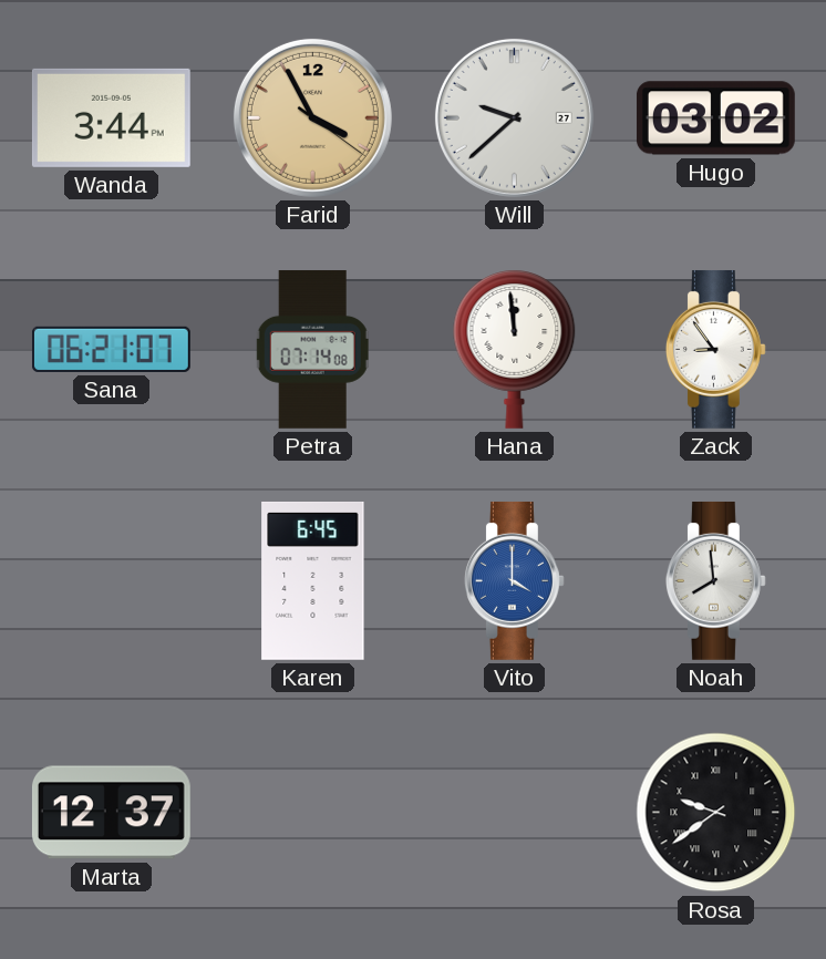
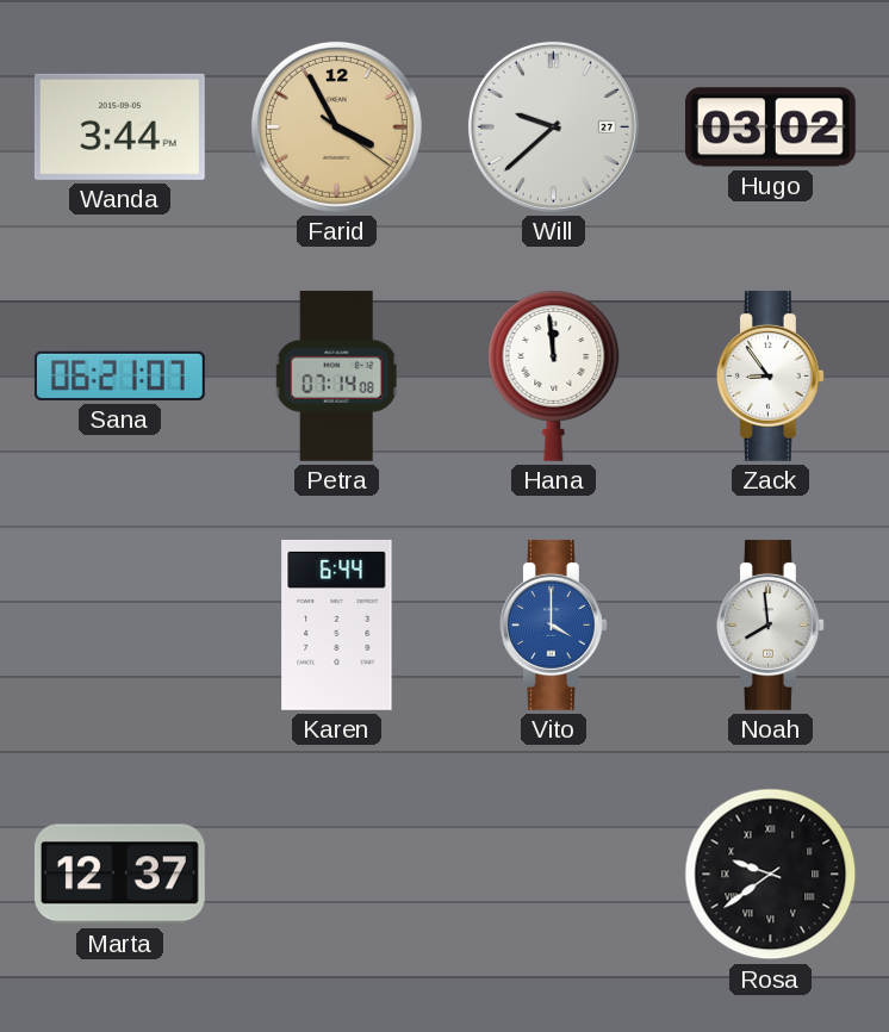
Karen: 6:45 -> 6:44 (337, 624)
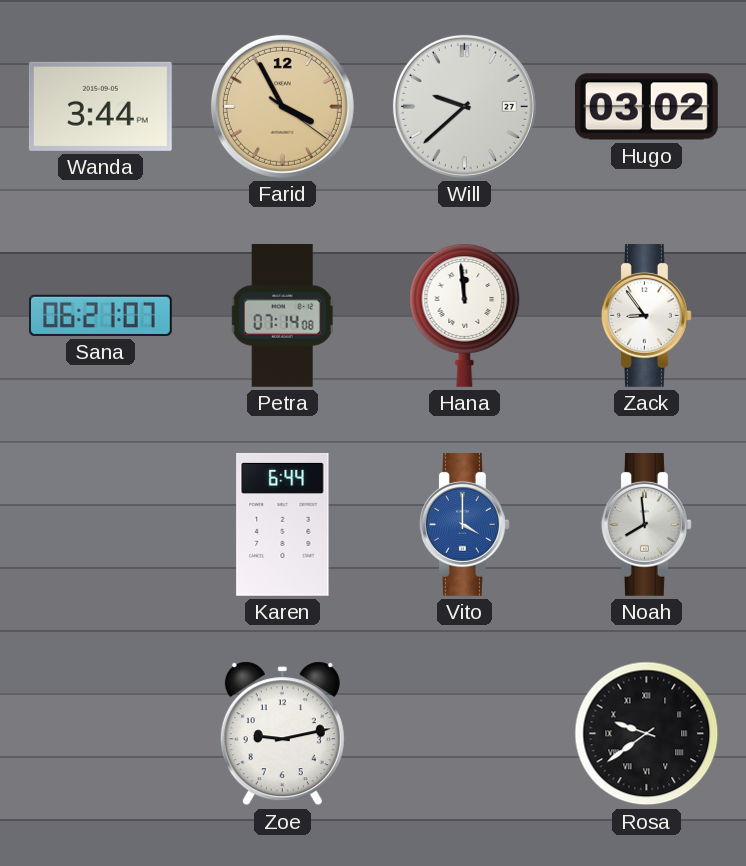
Marta: 12:37 -> none (119, 875)
Zoe: none -> 9:13 (282, 734)
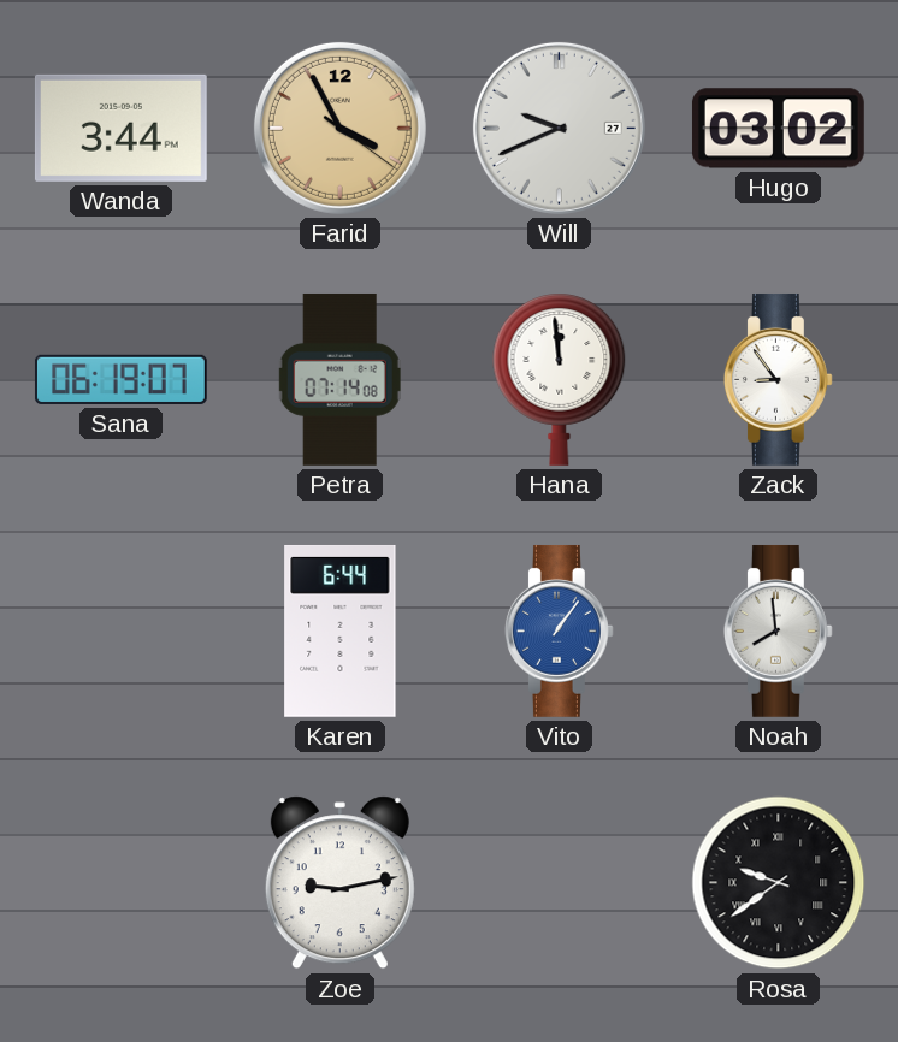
Will: 9:38 -> 9:41 (559, 128)
Sana: 06:21 -> 06:19 (120, 379)
Vito: 4:00 -> 1:06 (559, 630)
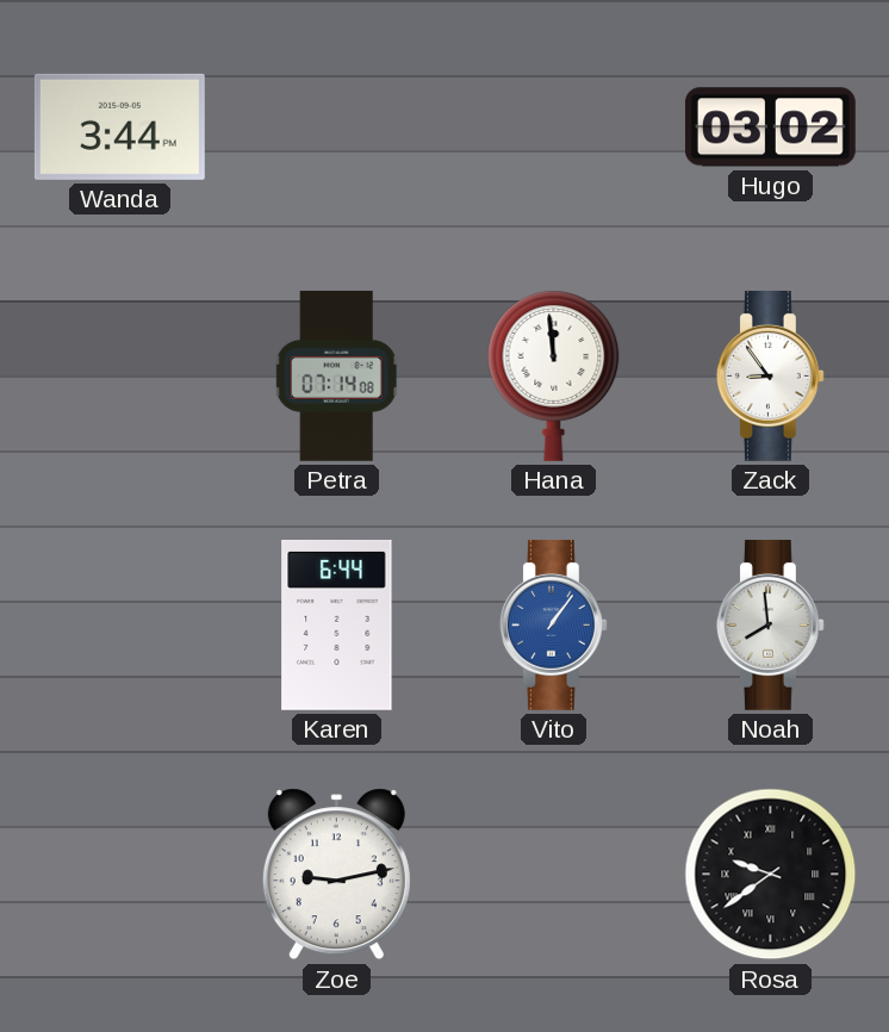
Farid: 3:55 -> none (339, 128)
Will: 9:41 -> none (559, 128)
Sana: 06:19 -> none (120, 379)
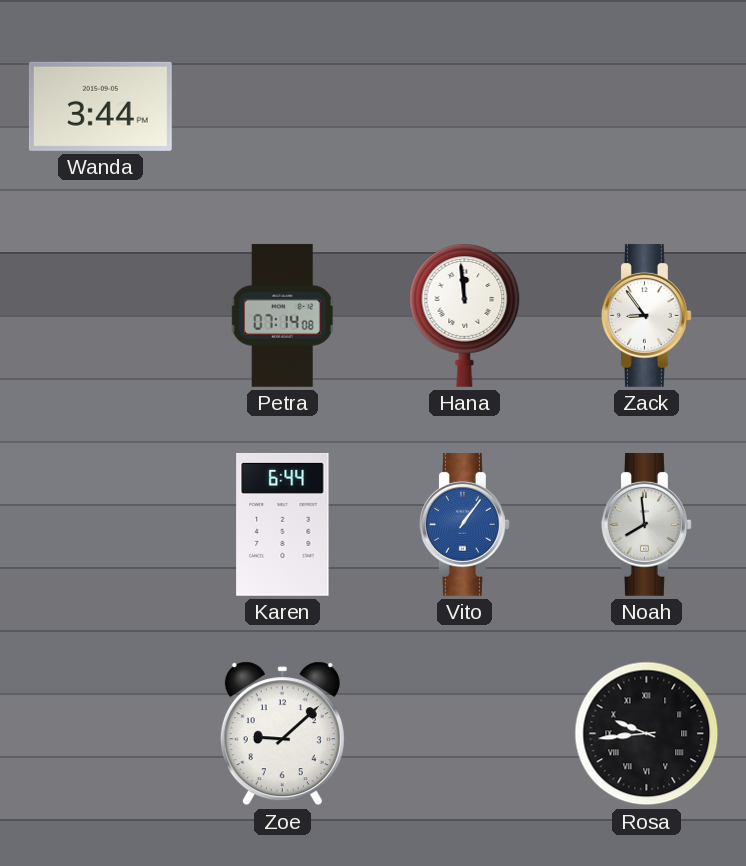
Hugo: 03:02 -> none (770, 128)
Zoe: 9:13 -> 9:08 (282, 734)
Rosa: 9:39 -> 9:44 (647, 734)
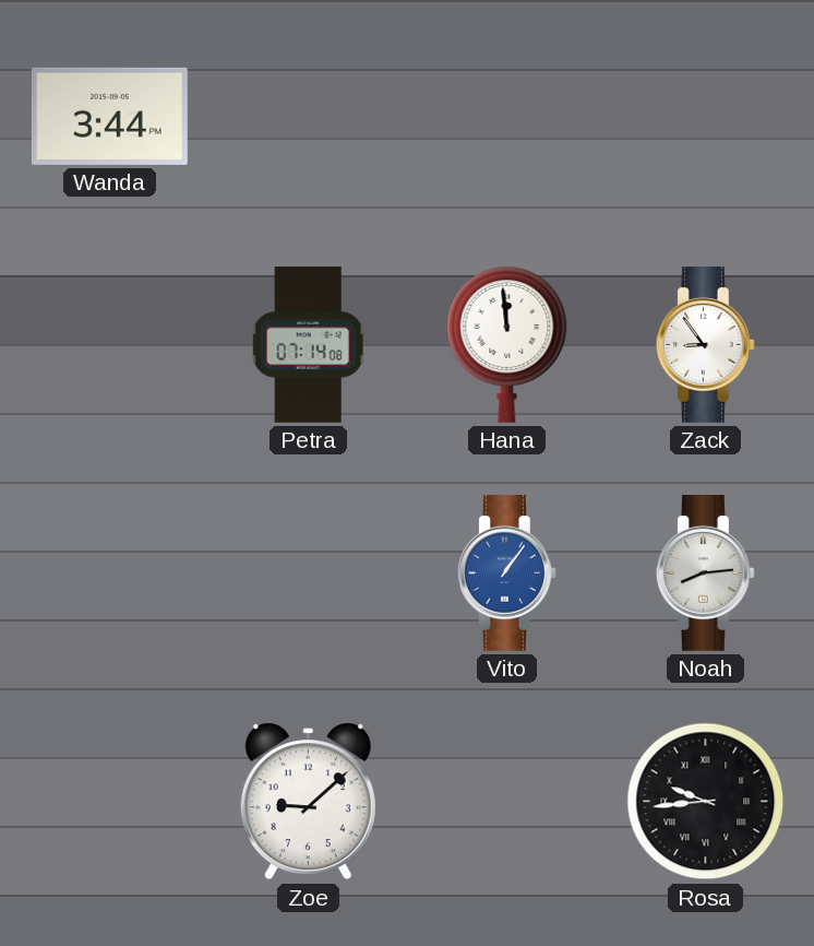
Karen: 6:44 -> none (283, 524)
Noah: 7:59 -> 8:14 (705, 572)
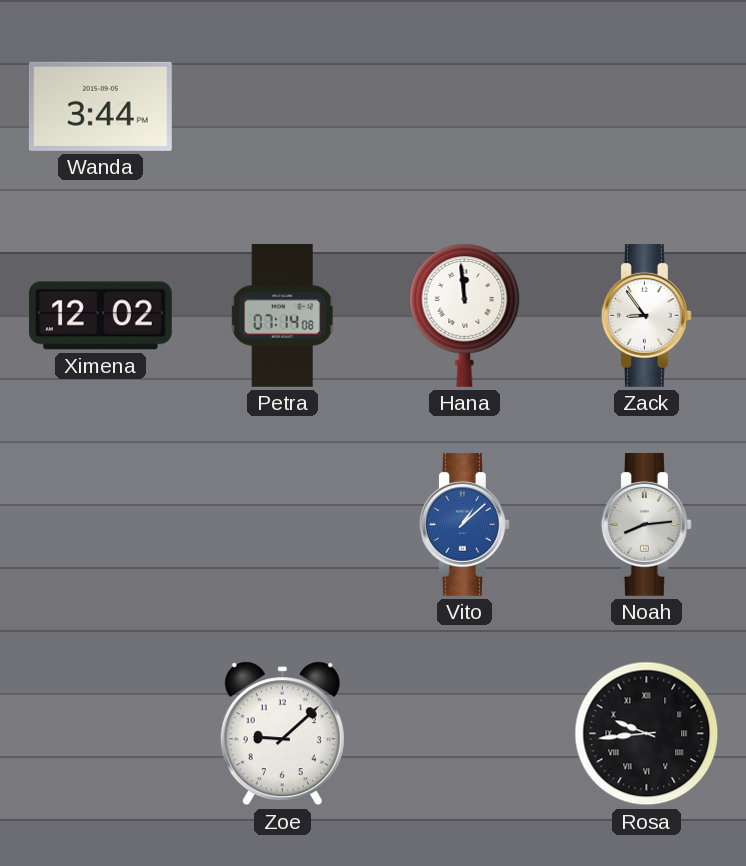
Ximena: none -> 12:02 (100, 316)
Vito: 1:06 -> 1:08 (464, 524)
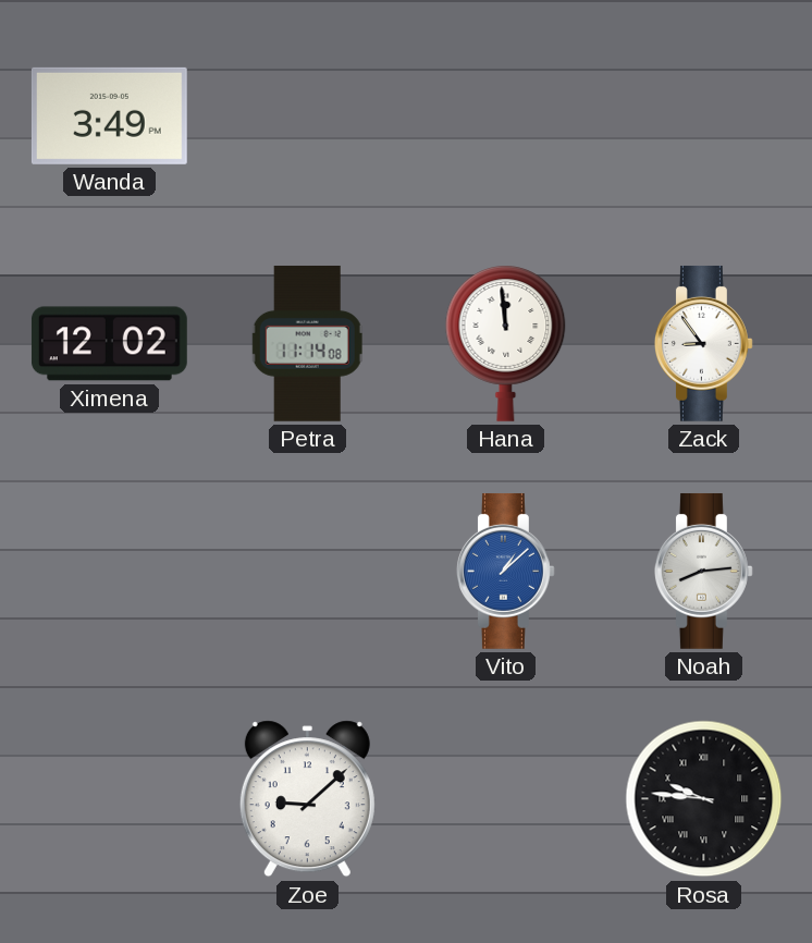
Wanda: 3:44 -> 3:49 (109, 115)
Petra: 07:14 -> 11:14 (307, 343)
Rosa: 9:44 -> 9:46 (704, 799)
